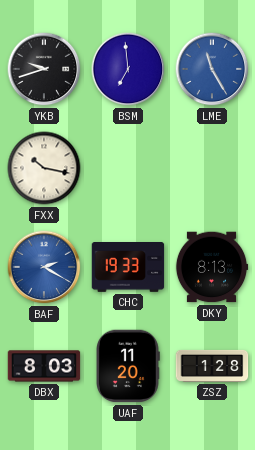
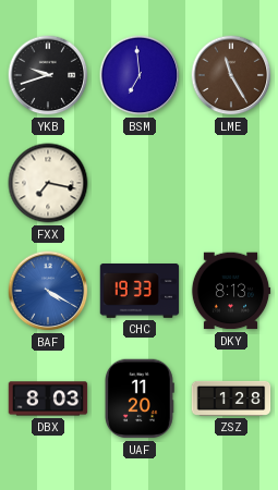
LME dial: blue -> brown (231, 75)
FXX: 10:17 -> 7:17 (48, 183)
BAF: 2:20 -> 4:20 (48, 291)
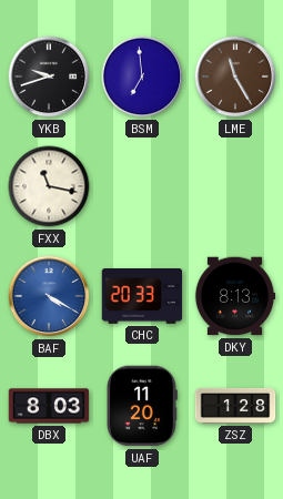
FXX: 7:17 -> 11:17 (49, 186)
CHC: 19:33 -> 20:33 (142, 297)
